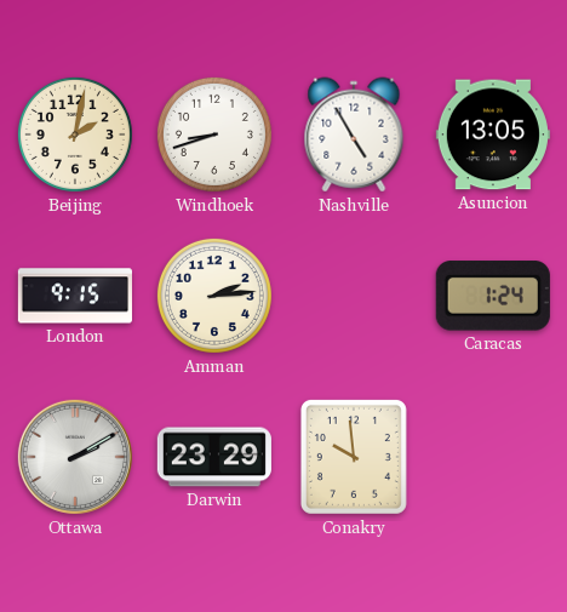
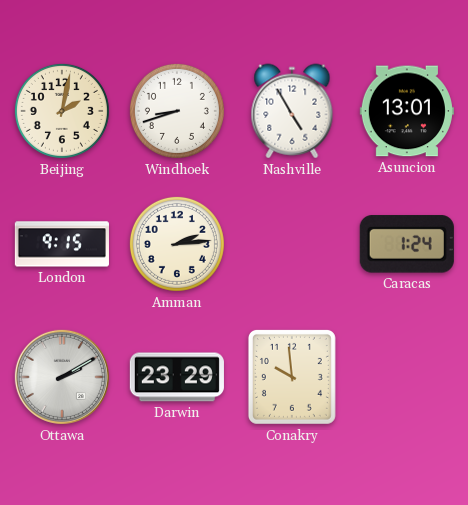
Asuncion: 13:05 -> 13:01 (407, 111)
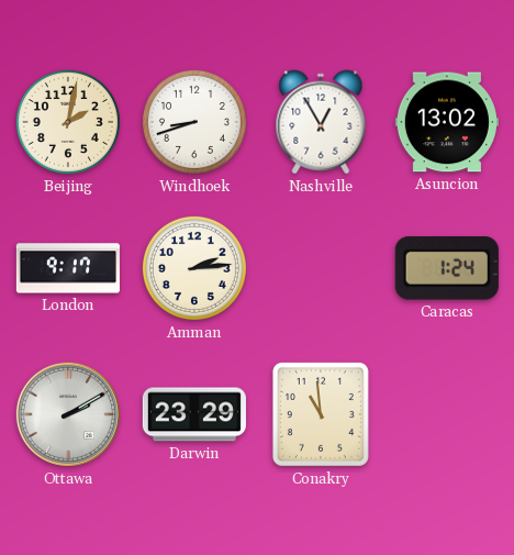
Nashville: 4:55 -> 12:55 (321, 122)
Asuncion: 13:01 -> 13:02 (447, 122)
London: 9:15 -> 9:17 (68, 268)
Conakry: 9:59 -> 10:59 (321, 414)
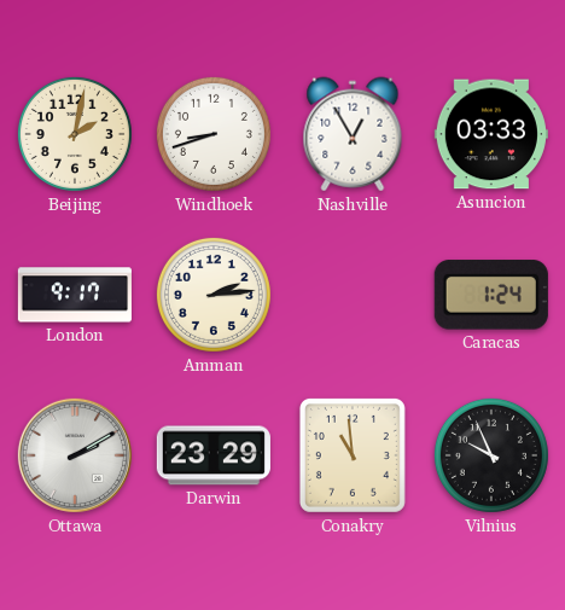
Asuncion: 13:02 -> 03:33 (491, 134)
Vilnius: none -> 9:56 (491, 455)
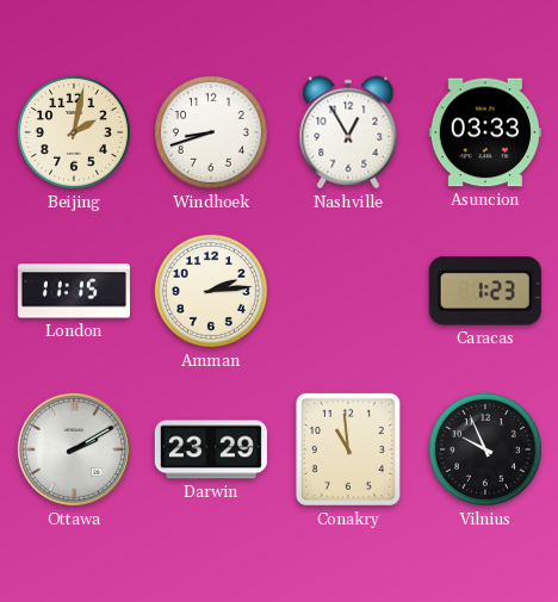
London: 9:17 -> 11:15 (74, 291)
Caracas: 1:24 -> 1:23 (485, 291)
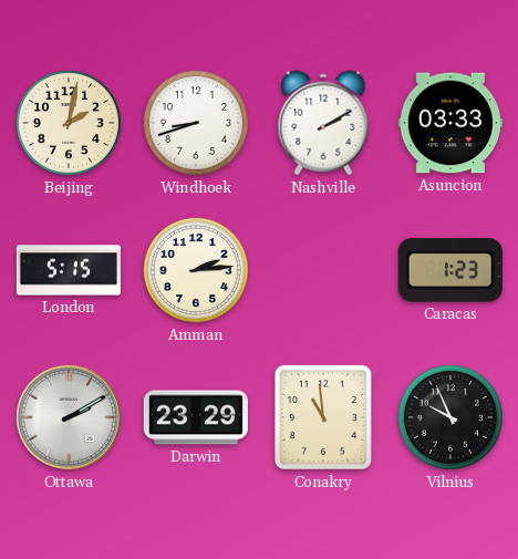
Nashville: 12:55 -> 2:10 (323, 123)
London: 11:15 -> 5:15 (69, 270)
